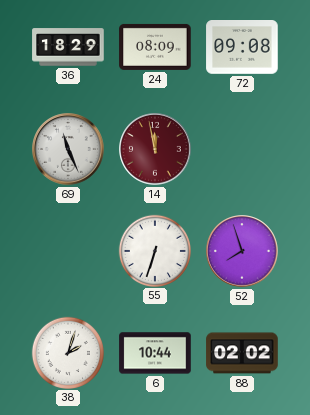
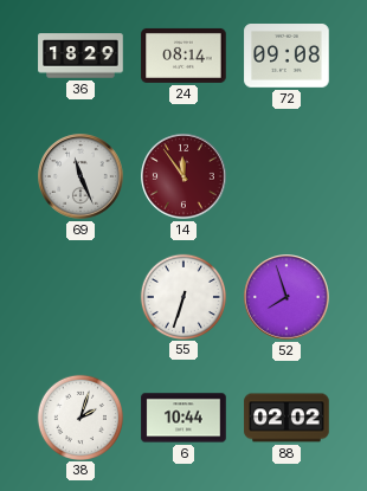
24: 08:09 -> 08:14 (183, 56)
14: 11:58 -> 11:54 (183, 176)
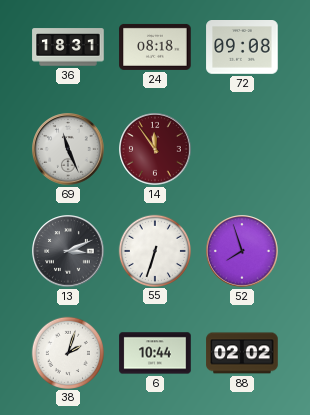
36: 18:29 -> 18:31 (68, 47)
24: 08:14 -> 08:18 (155, 47)
13: none -> 3:11 (68, 251)
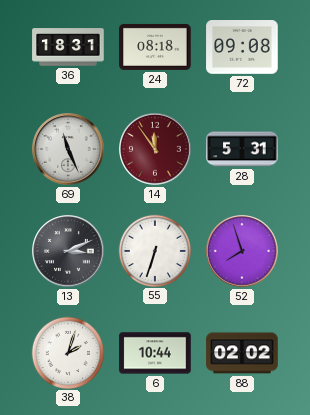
28: none -> 5:31 (242, 149)
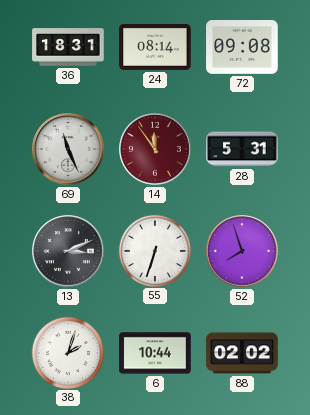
24: 08:18 -> 08:14 (155, 47)
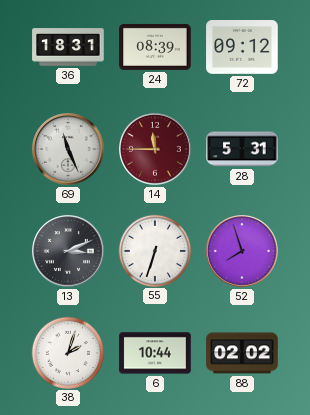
24: 08:14 -> 08:39 (155, 47)
72: 09:08 -> 09:12 (242, 48)
14: 11:54 -> 11:45 (155, 149)
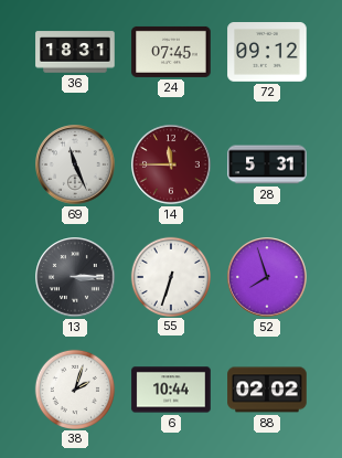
24: 08:39 -> 07:45 (171, 52)
13: 3:11 -> 3:15 (75, 277)
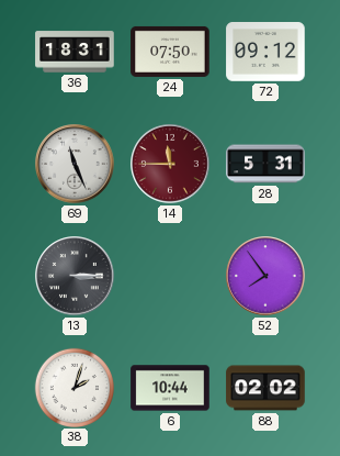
24: 07:45 -> 07:50 (170, 52)
55: 6:33 -> none (170, 276)
52: 7:57 -> 7:54 (265, 276)
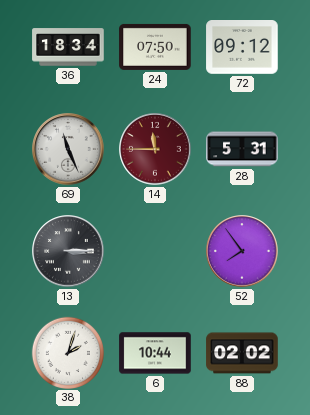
36: 18:31 -> 18:34 (68, 47)
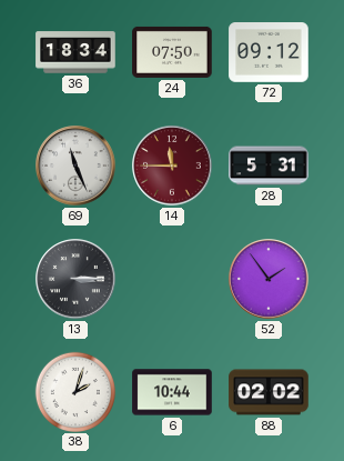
52: 7:54 -> 1:54 (269, 279)
